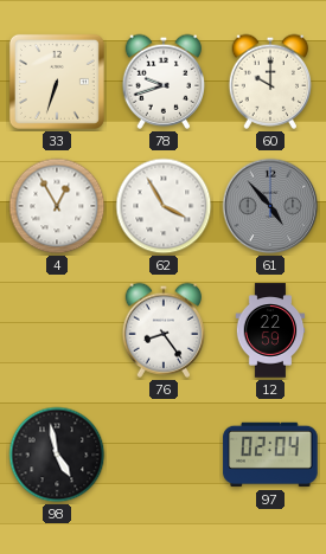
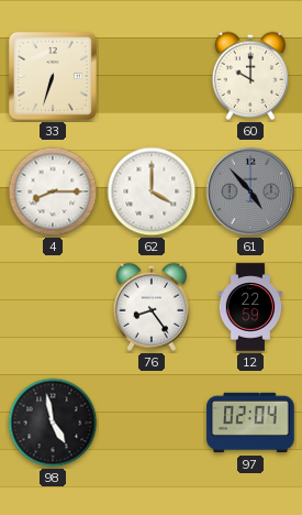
78: 9:42 -> none (164, 82)
4: 12:55 -> 8:15 (53, 191)
62: 3:55 -> 4:00 (152, 191)
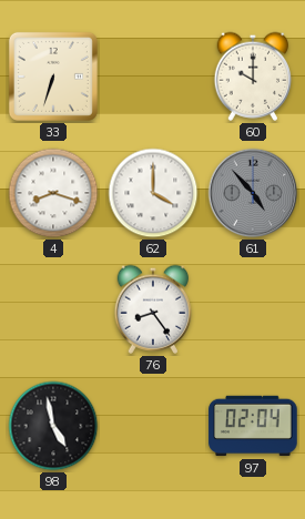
4: 8:15 -> 8:18 (53, 193)
12: 22:59 -> none (250, 307)
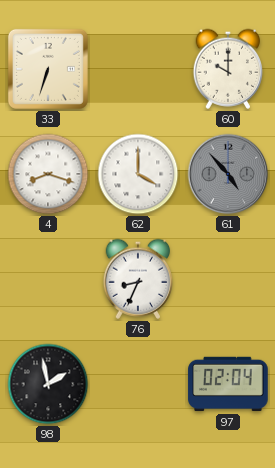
76: 8:24 -> 8:34 (138, 279)
98: 4:58 -> 1:58 (48, 384)
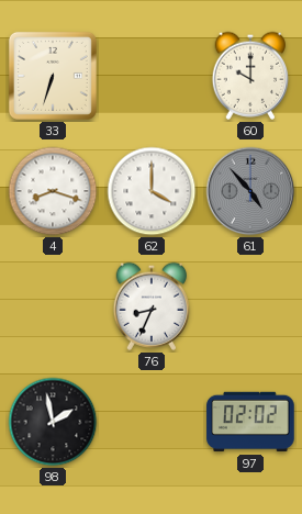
97: 02:04 -> 02:02 (250, 422)
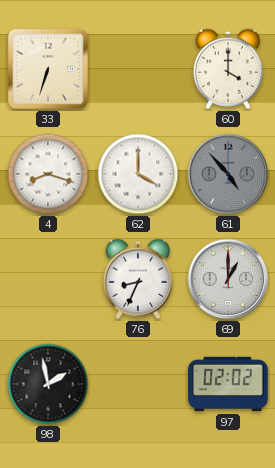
60: 10:00 -> 4:00 (228, 69)
69: none -> 1:00 (228, 279)
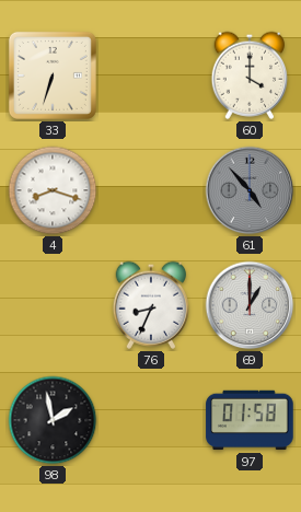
62: 4:00 -> none (138, 174)
97: 02:02 -> 01:58 (250, 420)
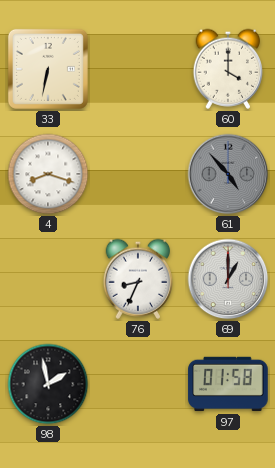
33: 6:33 -> 6:32 (48, 69)
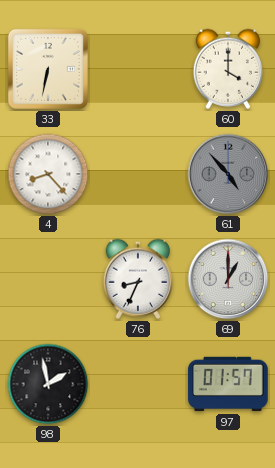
4: 8:18 -> 8:23 (48, 174)
97: 01:58 -> 01:57 (228, 384)
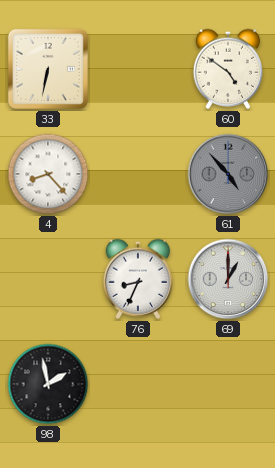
60: 4:00 -> 4:51 (228, 69)
97: 01:57 -> none (228, 384)
